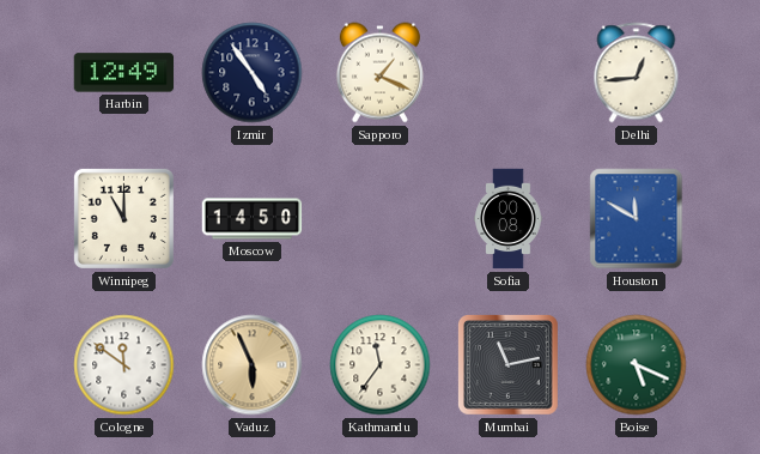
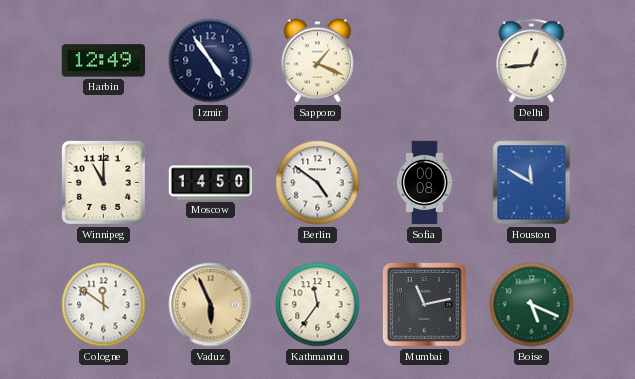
Berlin: none -> 4:51 (318, 183)
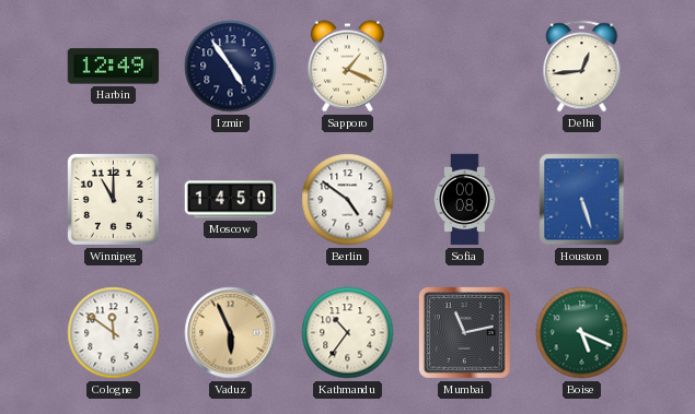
Houston: 11:50 -> 5:27 (582, 200)
Kathmandu: 11:36 -> 10:36 (348, 333)
